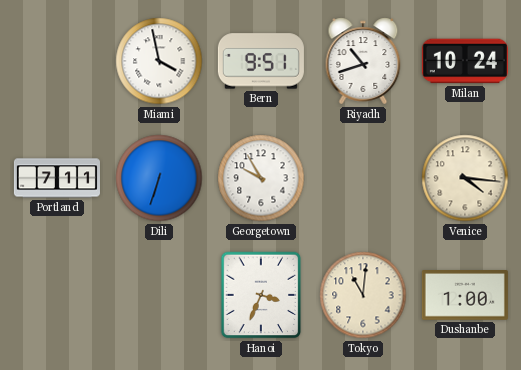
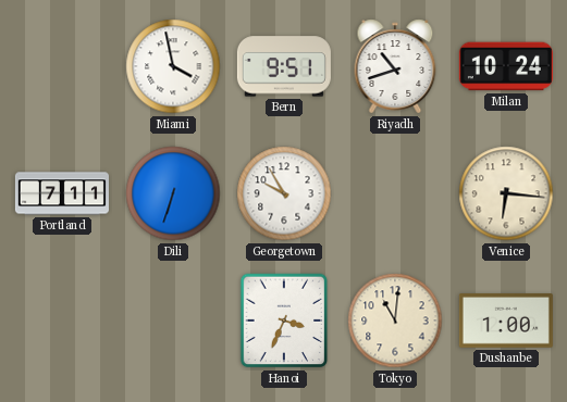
Venice: 4:16 -> 6:16 (506, 193)
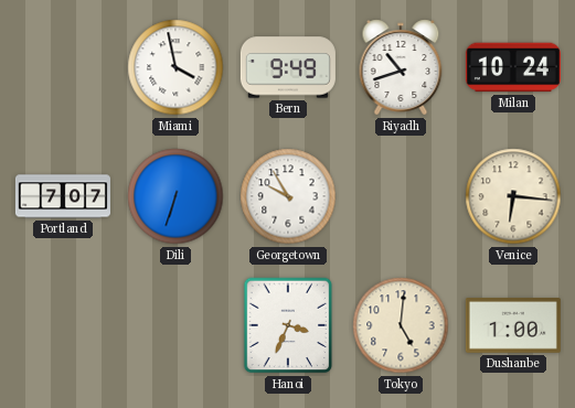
Bern: 9:51 -> 9:49 (288, 67)
Portland: 7:11 -> 7:07 (63, 196)
Tokyo: 11:01 -> 5:01 (401, 325)
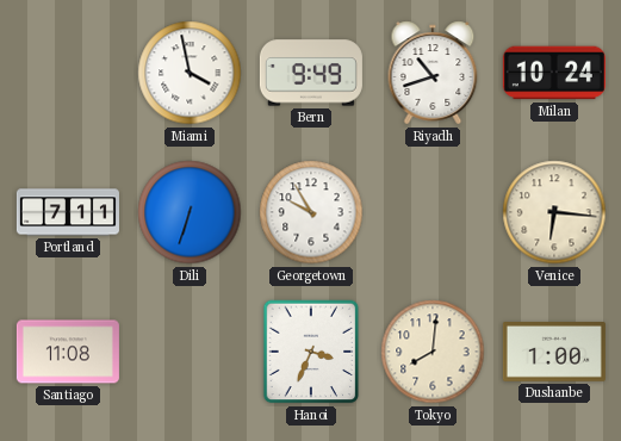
Portland: 7:07 -> 7:11 (68, 212)
Santiago: none -> 11:08 (68, 352)
Tokyo: 5:01 -> 8:01 (433, 352)
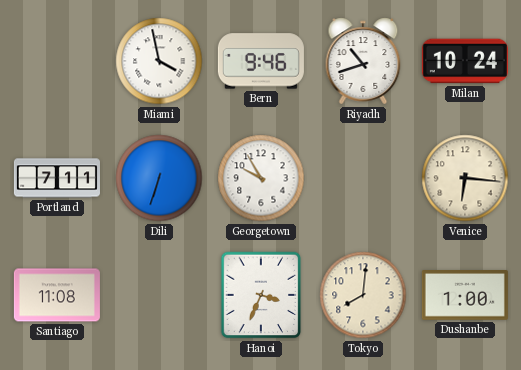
Bern: 9:49 -> 9:46 (261, 61)
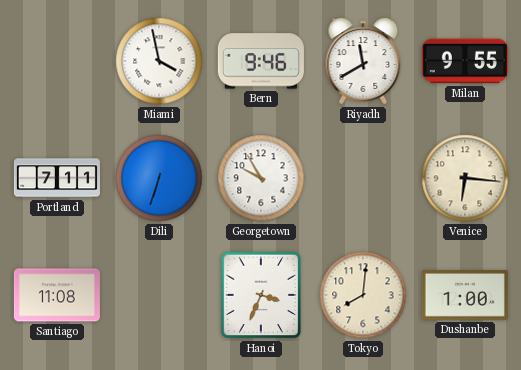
Riyadh: 10:42 -> 11:40 (363, 61)
Milan: 10:24 -> 9:55 (465, 61)
